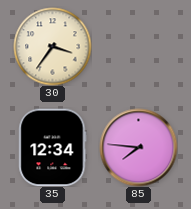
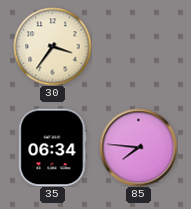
35: 12:34 -> 06:34 (53, 147)
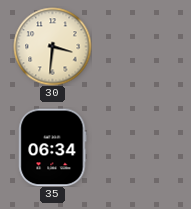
30: 3:36 -> 3:31 (52, 46)
85: 7:46 -> none (138, 147)
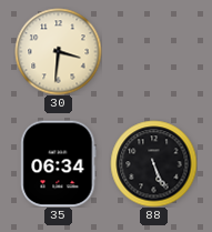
88: none -> 5:26 (153, 163)
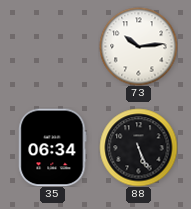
30: 3:31 -> none (58, 51)
73: none -> 10:14 (138, 46)
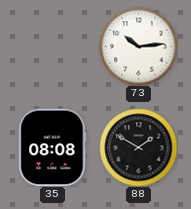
35: 06:34 -> 08:08 (53, 147)
88: 5:26 -> 1:50 (138, 147)
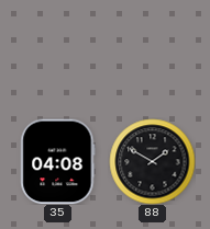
73: 10:14 -> none (138, 46)
35: 08:08 -> 04:08 (58, 161)
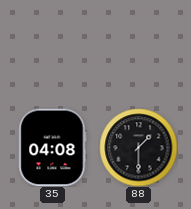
88: 1:50 -> 1:30 (138, 147)
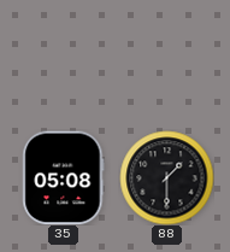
35: 04:08 -> 05:08 (64, 177)
